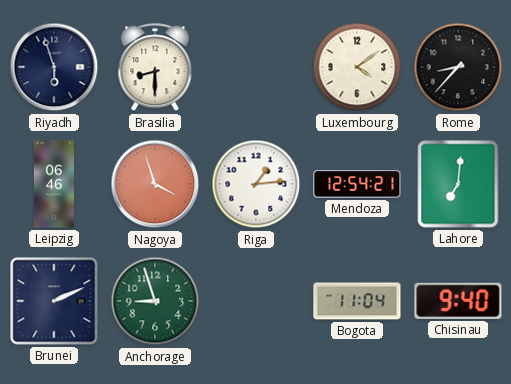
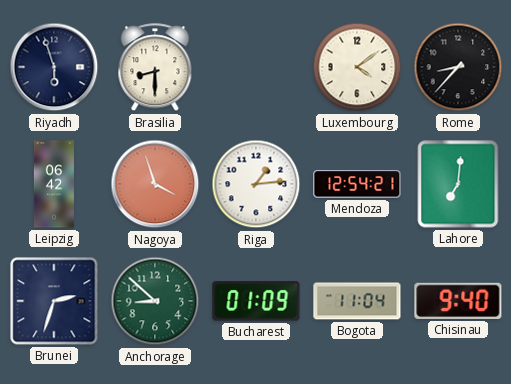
Leipzig: 06:46 -> 06:42 (54, 184)
Brunei: 2:11 -> 2:33 (54, 301)
Anchorage: 8:57 -> 8:52 (155, 301)
Bucharest: none -> 01:09 (256, 301)
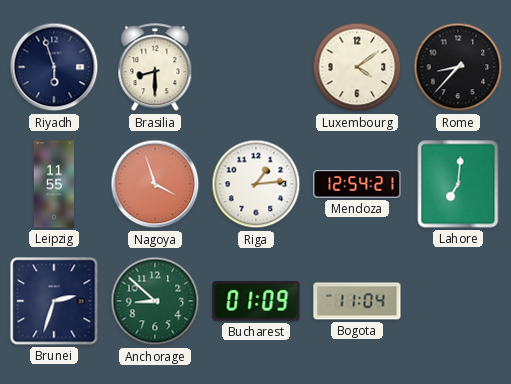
Leipzig: 06:42 -> 11:55 (54, 184)
Chisinau: 9:40 -> none (458, 301)
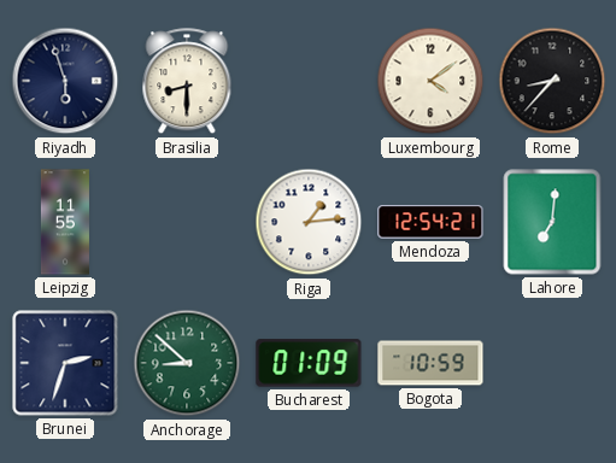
Nagoya: 3:57 -> none (155, 184)
Bogota: 11:04 -> 10:59 (430, 363)
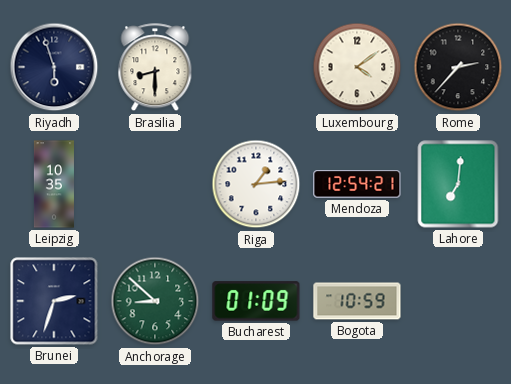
Rome: 8:37 -> 2:37 (458, 67)
Leipzig: 11:55 -> 10:35 (54, 184)
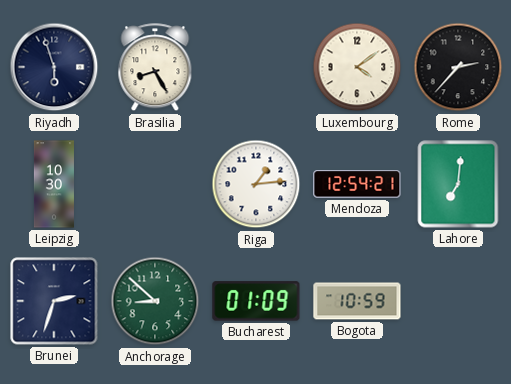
Brasilia: 8:30 -> 8:25 (155, 68)
Leipzig: 10:35 -> 10:30 (54, 184)
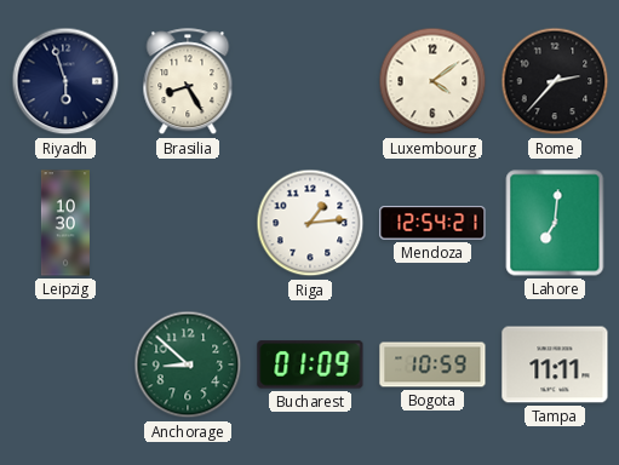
Brunei: 2:33 -> none (54, 301)
Tampa: none -> 11:11 (555, 364)
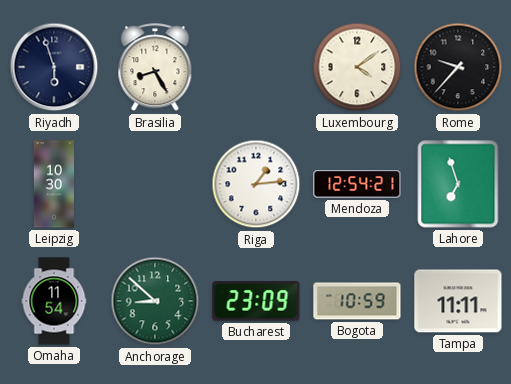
Rome: 2:37 -> 9:37 (458, 67)
Lahore: 7:01 -> 6:57 (458, 184)
Omaha: none -> 11:54 (54, 301)
Bucharest: 01:09 -> 23:09 (256, 301)
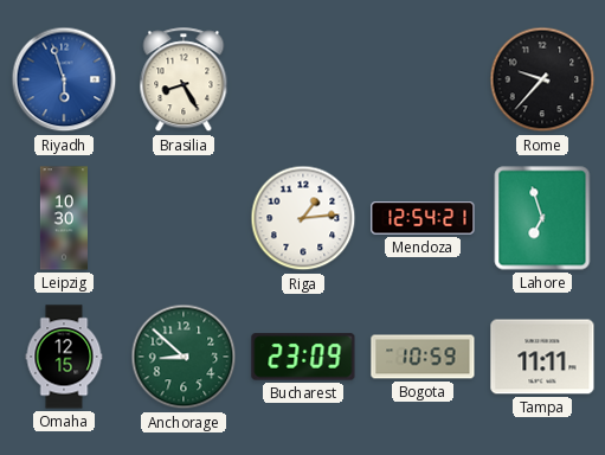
Riyadh dial: navy -> blue (64, 79)
Luxembourg: 4:09 -> none (357, 67)
Omaha: 11:54 -> 12:15 (64, 357)
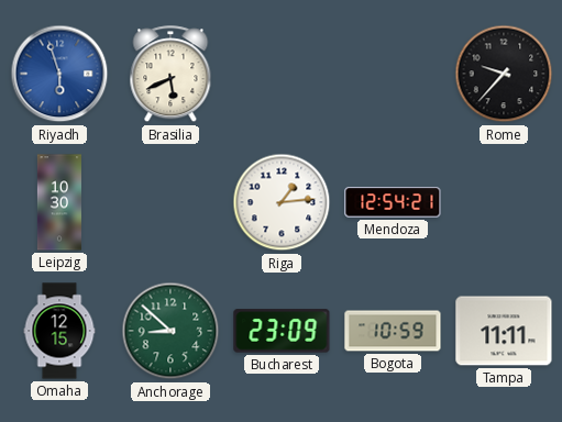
Brasilia: 8:25 -> 5:41 (170, 75)
Lahore: 6:57 -> none (542, 218)
